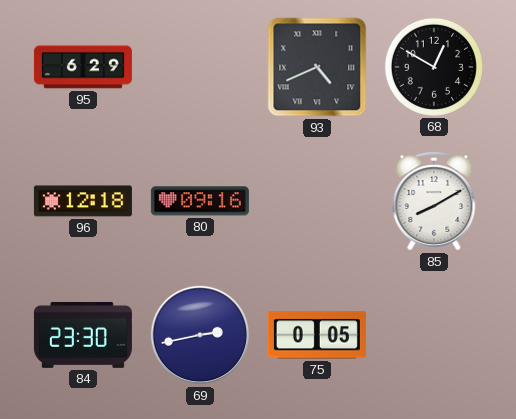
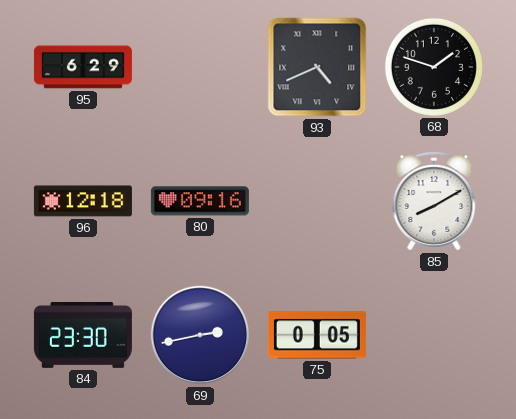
68: 12:50 -> 1:48 (434, 67)
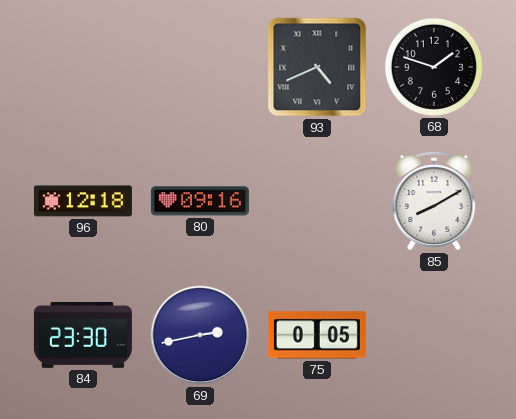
95: 6:29 -> none (83, 67)
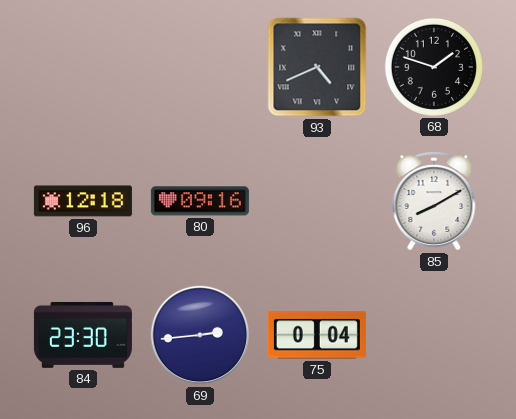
69: 2:43 -> 2:44 (200, 335)
75: 0:05 -> 0:04 (317, 335)
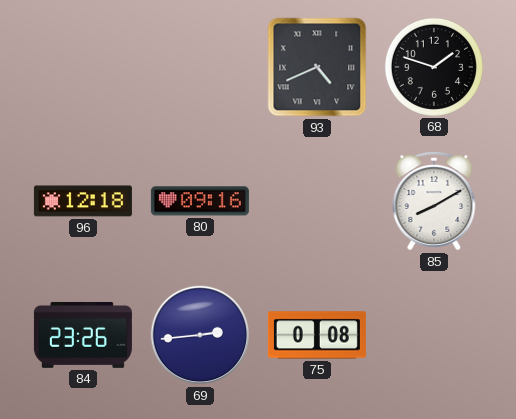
84: 23:30 -> 23:26 (83, 335)
75: 0:04 -> 0:08 (317, 335)
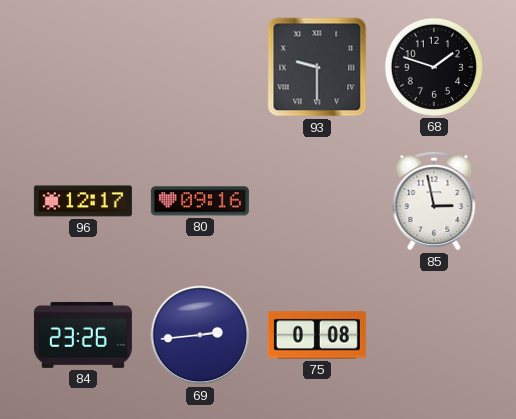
93: 4:41 -> 9:30 (317, 67)
96: 12:18 -> 12:17 (83, 201)
85: 8:10 -> 2:58 (434, 201)
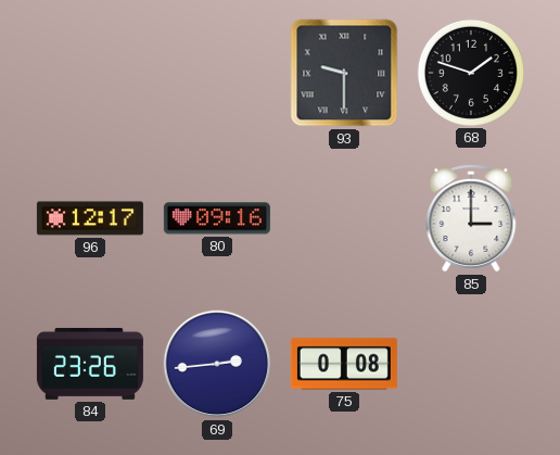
85: 2:58 -> 3:00 (471, 218)
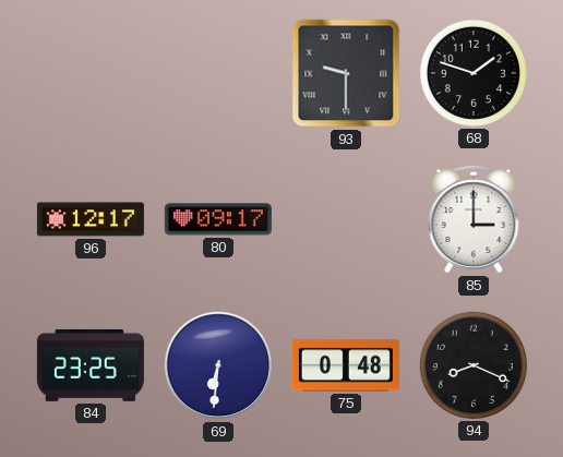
80: 09:16 -> 09:17 (218, 219)
84: 23:26 -> 23:25 (91, 365)
69: 2:44 -> 6:31 (218, 365)
75: 0:08 -> 0:48 (346, 365)
94: none -> 8:19 (474, 365)
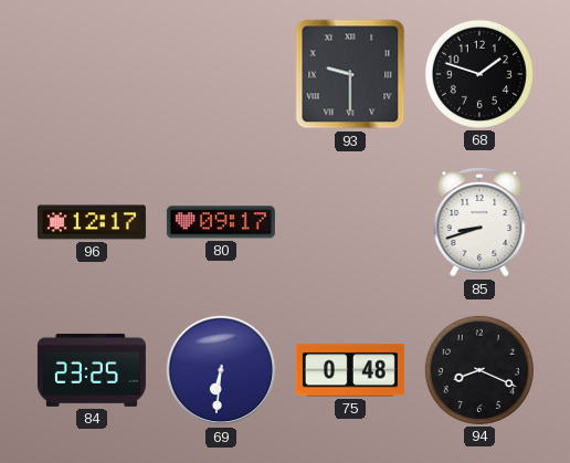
85: 3:00 -> 8:42 (479, 222)
